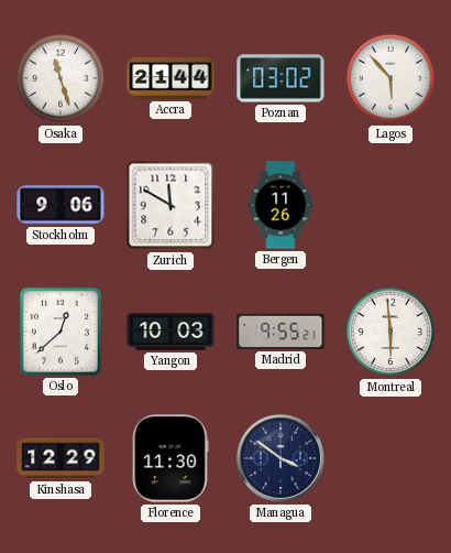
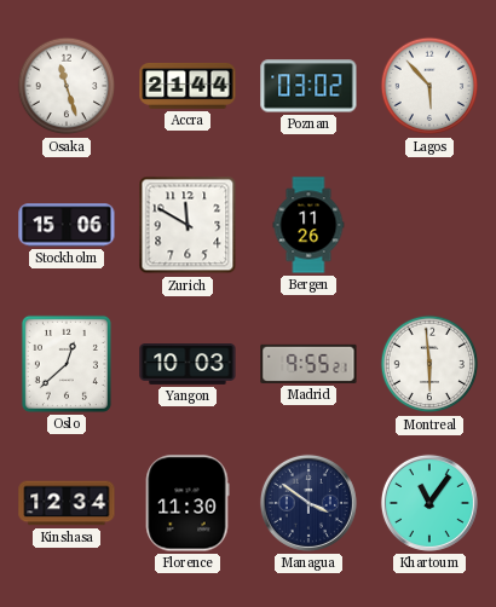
Stockholm: 9:06 -> 15:06 (67, 225)
Kinshasa: 12:29 -> 12:34 (67, 503)
Khartoum: none -> 11:06 (429, 503)
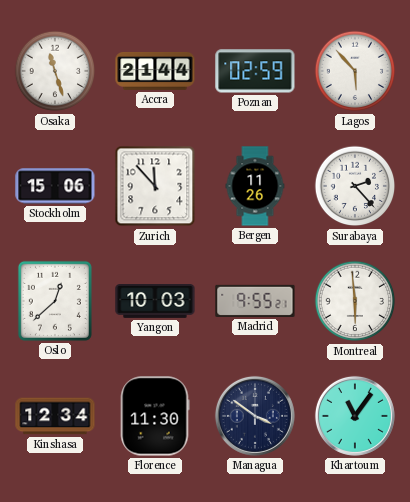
Poznan: 03:02 -> 02:59 (255, 71)
Zurich: 11:50 -> 11:53 (155, 186)
Surabaya: none -> 2:23 (355, 186)
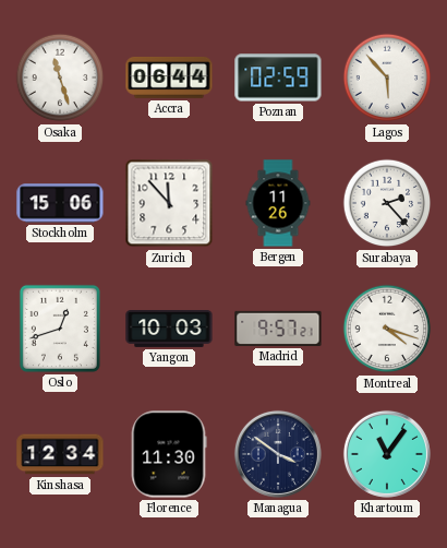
Accra: 21:44 -> 06:44 (169, 79)
Oslo: 12:38 -> 12:42 (60, 329)
Madrid: 9:55 -> 9:57 (278, 329)
Montreal: 5:59 -> 4:18 (387, 329)
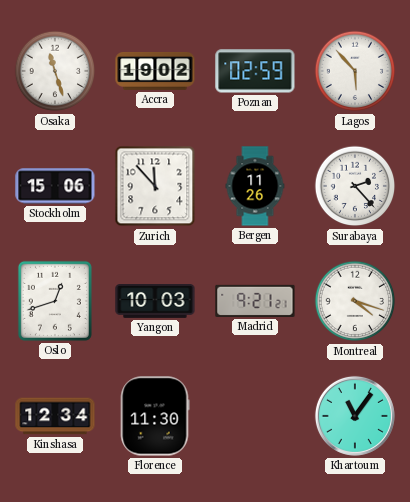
Accra: 06:44 -> 19:02 (155, 72)
Madrid: 9:57 -> 9:21 (255, 301)
Managua: 3:51 -> none (278, 454)
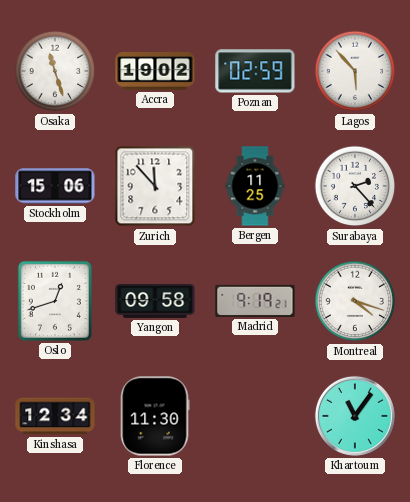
Bergen: 11:26 -> 11:25 (255, 186)
Yangon: 10:03 -> 09:58 (155, 302)
Madrid: 9:21 -> 9:19 (255, 301)
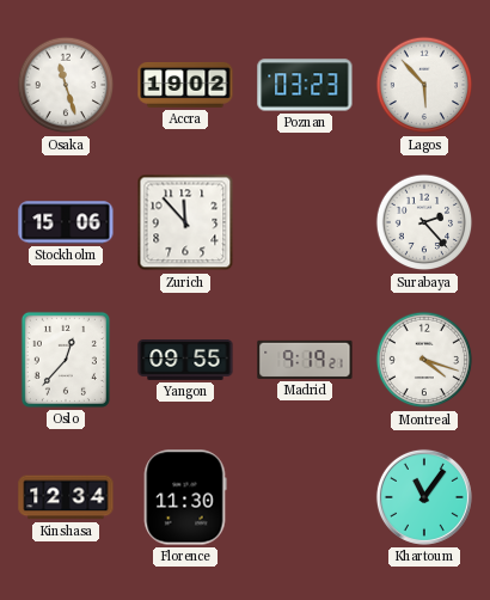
Poznan: 02:59 -> 03:23 (305, 85)
Bergen: 11:25 -> none (255, 186)
Oslo: 12:42 -> 12:37 (66, 360)
Yangon: 09:58 -> 09:55 (185, 361)
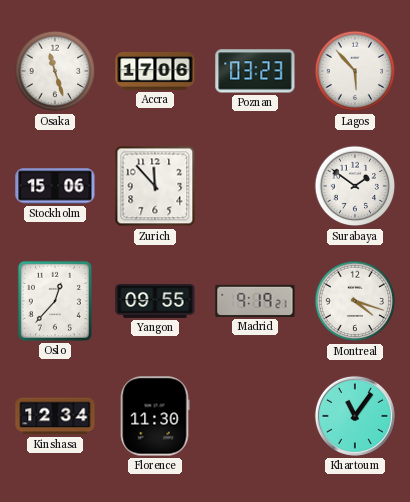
Accra: 19:02 -> 17:06 (155, 72)
Surabaya: 2:23 -> 1:51 (355, 186)
